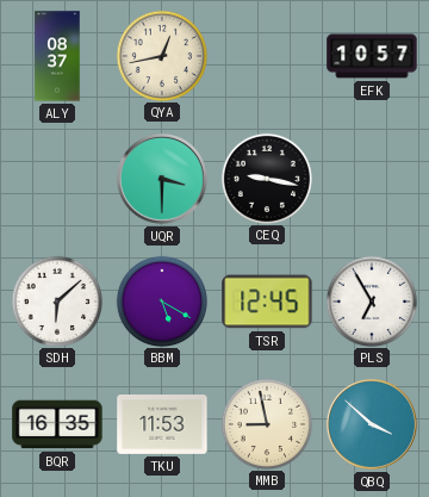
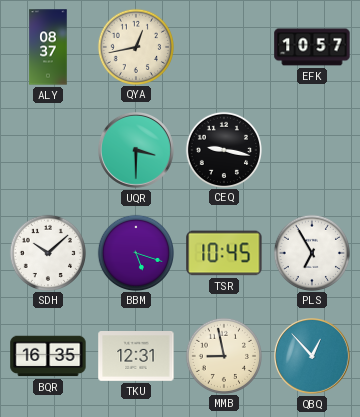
SDH: 6:08 -> 10:08 (47, 252)
BBM: 5:20 -> 5:18 (135, 252)
TSR: 12:45 -> 10:45 (224, 253)
TKU: 11:53 -> 12:31 (136, 357)
QBQ: 3:52 -> 12:53 (313, 357)
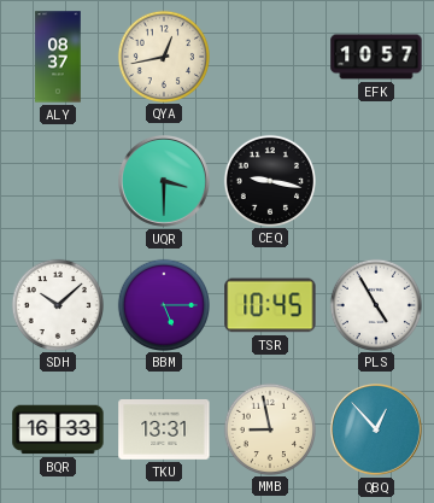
BBM: 5:18 -> 5:15 (163, 304)
PLS: 6:55 -> 4:55 (375, 304)
BQR: 16:35 -> 16:33 (58, 429)
TKU: 12:31 -> 13:31 (164, 431)
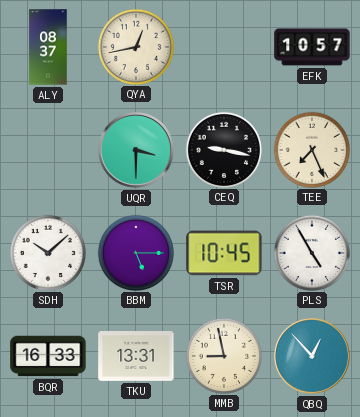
TEE: none -> 7:26 (311, 149)
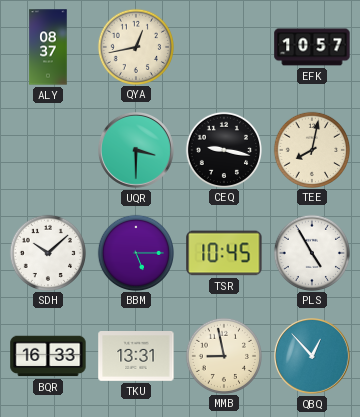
TEE: 7:26 -> 8:02 (311, 149)
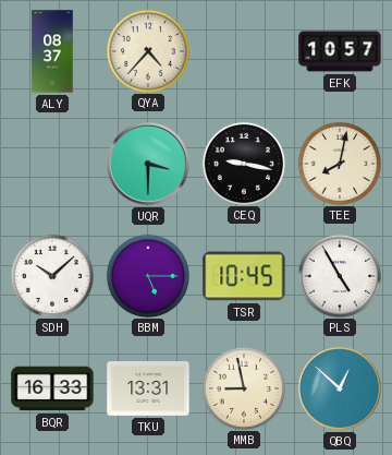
QYA: 12:43 -> 4:37 (147, 50)
QBQ: 12:53 -> 12:52 (341, 390)
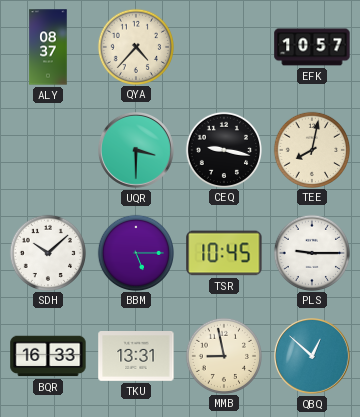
PLS: 4:55 -> 9:15 (311, 252)
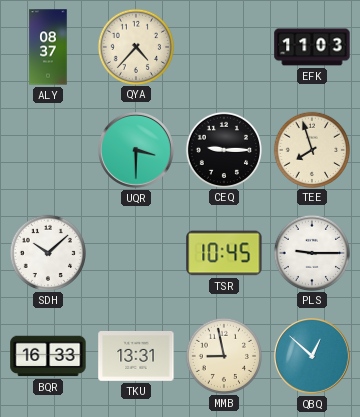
EFK: 10:57 -> 11:03 (312, 47)
CEQ: 9:17 -> 9:15 (223, 149)
TEE: 8:02 -> 7:57 (311, 149)
BBM: 5:15 -> none (135, 252)
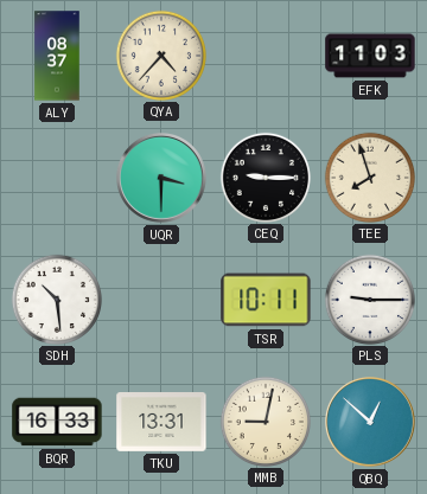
SDH: 10:08 -> 10:29 (56, 299)
TSR: 10:45 -> 10:11 (266, 300)
MMB: 8:58 -> 9:02 (265, 421)
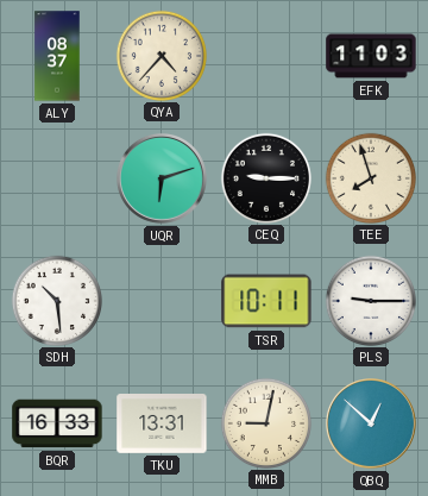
UQR: 3:30 -> 6:12 (163, 180)
